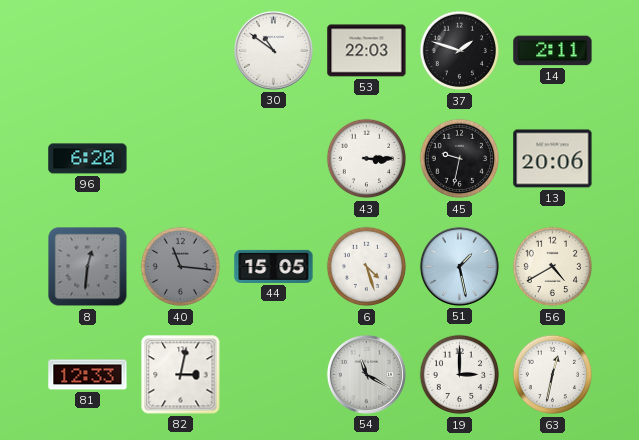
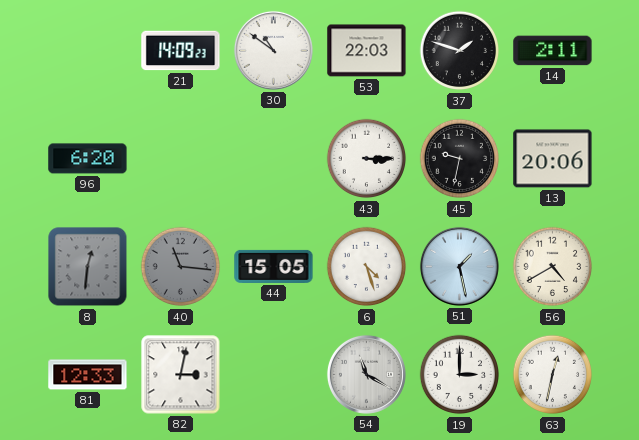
21: none -> 14:09 (181, 51)
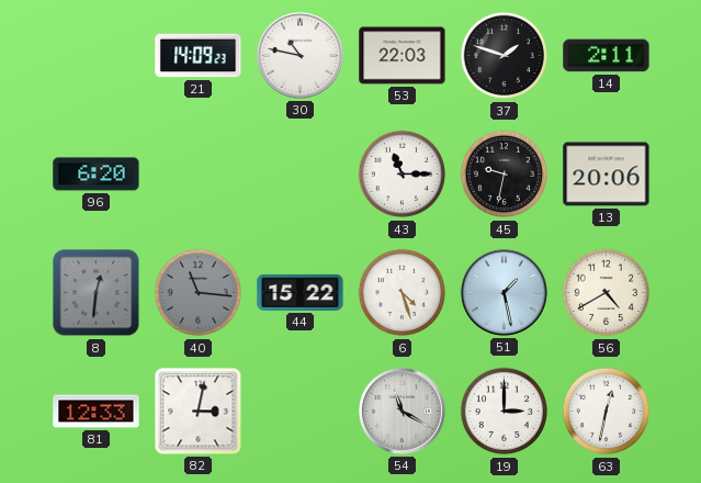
30: 10:51 -> 10:47 (299, 55)
43: 3:15 -> 11:15 (403, 175)
44: 15:05 -> 15:22 (301, 292)
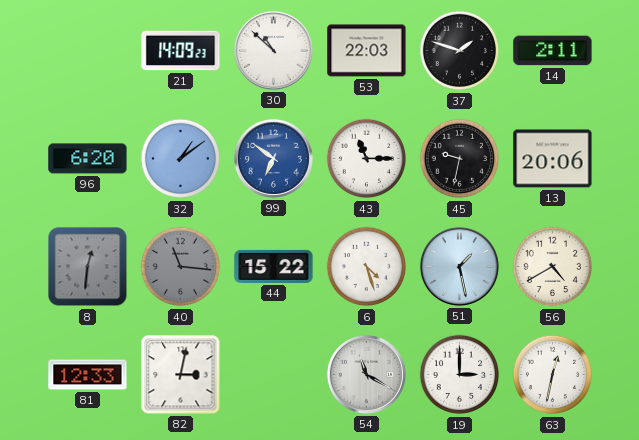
30: 10:47 -> 10:52 (273, 50)
32: none -> 1:09 (181, 159)
99: none -> 6:51 (273, 158)
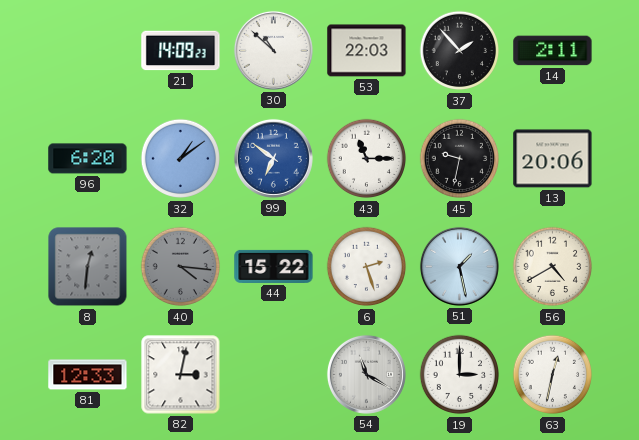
37: 1:48 -> 1:53 (460, 51)
40: 11:16 -> 4:16 (181, 267)
6: 4:27 -> 2:27 (367, 267)
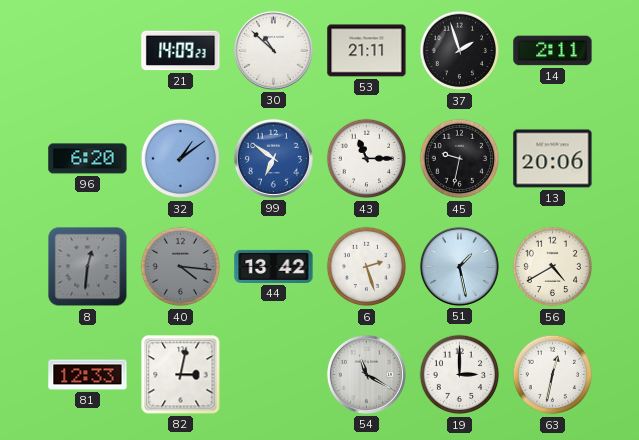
53: 22:03 -> 21:11 (367, 51)
37: 1:53 -> 1:57 (460, 51)
44: 15:22 -> 13:42 (274, 266)
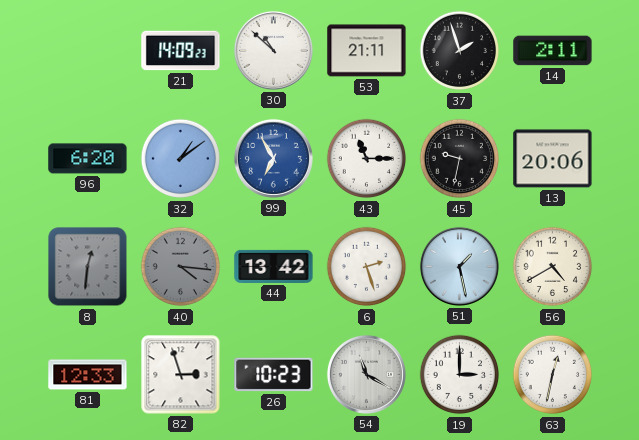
99: 6:51 -> 6:55 (273, 158)
82: 3:02 -> 2:57 (181, 375)
26: none -> 10:23 (274, 375)
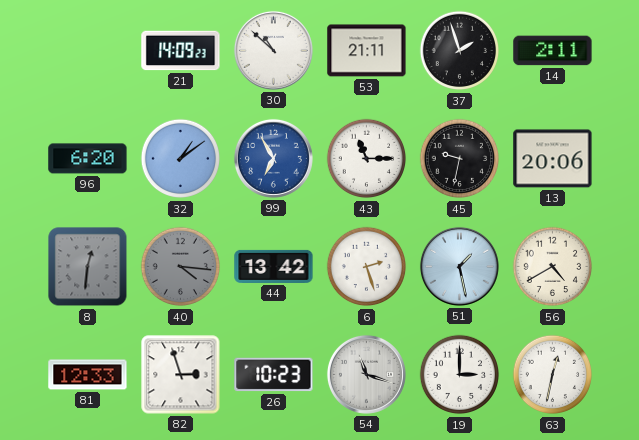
54: 11:20 -> 11:18 (366, 374)
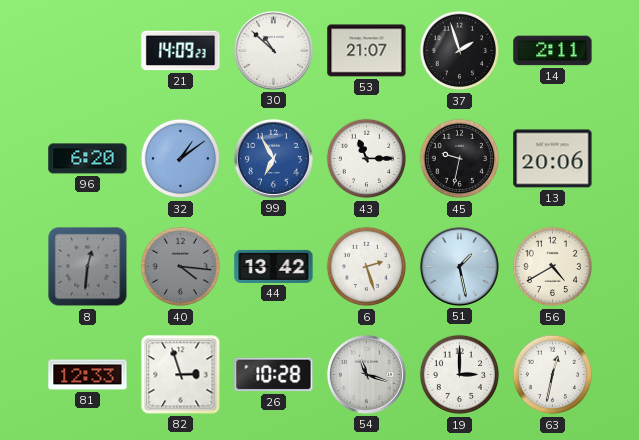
53: 21:11 -> 21:07 (367, 51)
26: 10:23 -> 10:28 (274, 375)
